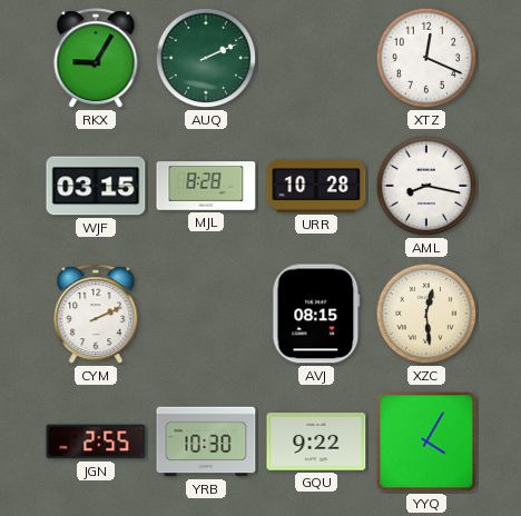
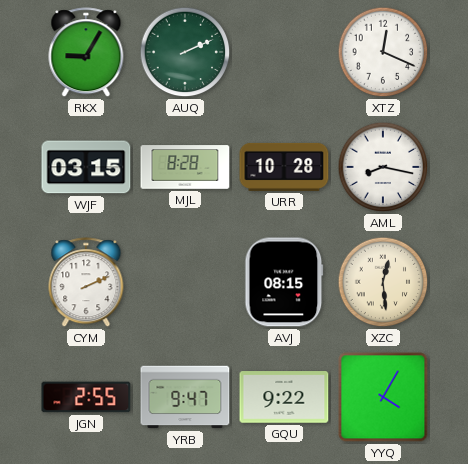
YRB: 10:30 -> 9:47 (185, 397)
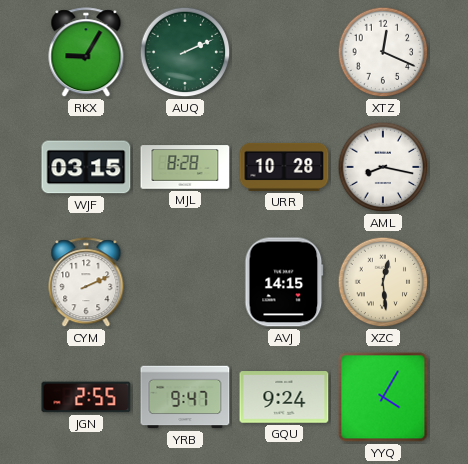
AVJ: 08:15 -> 14:15 (284, 282)
GQU: 9:22 -> 9:24 (284, 397)
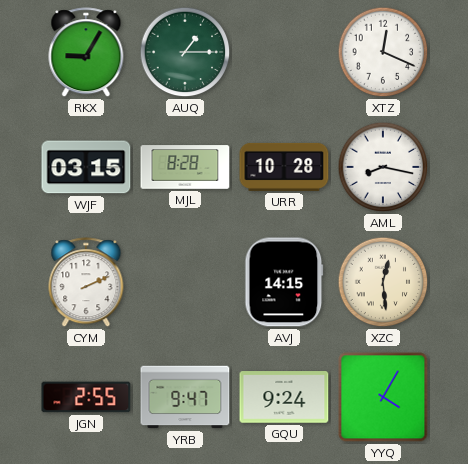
AUQ: 2:11 -> 1:15 (185, 52)
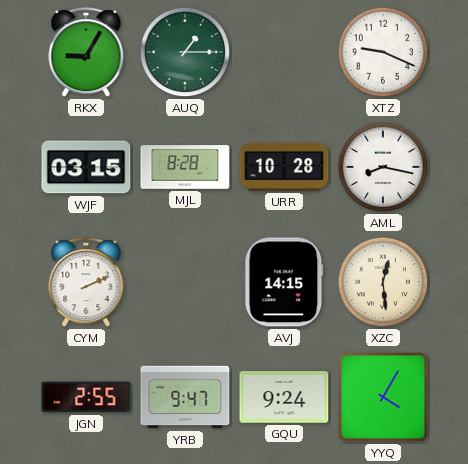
XTZ: 12:19 -> 9:19 (383, 52)
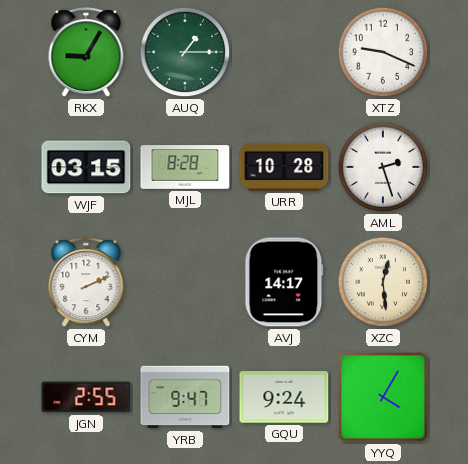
AML: 8:17 -> 2:27 (383, 167)
AVJ: 14:15 -> 14:17 (284, 282)
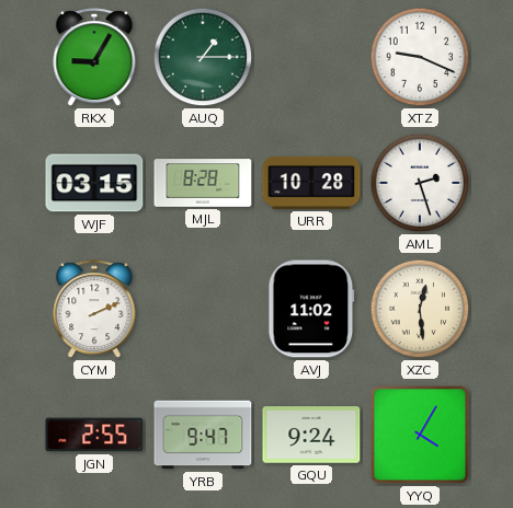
AVJ: 14:17 -> 11:02 (311, 309)
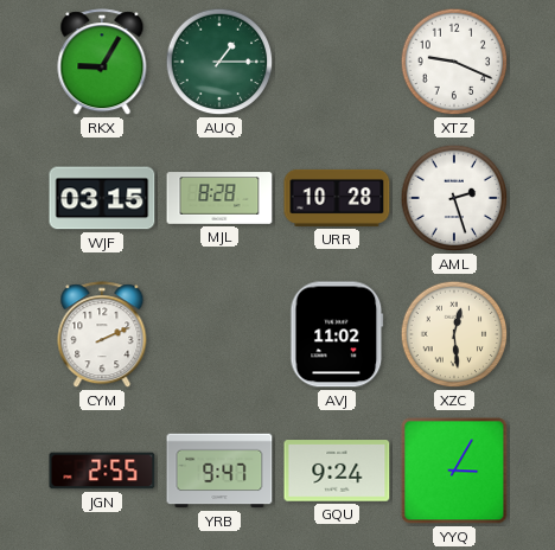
YYQ: 4:05 -> 3:05 (454, 471)
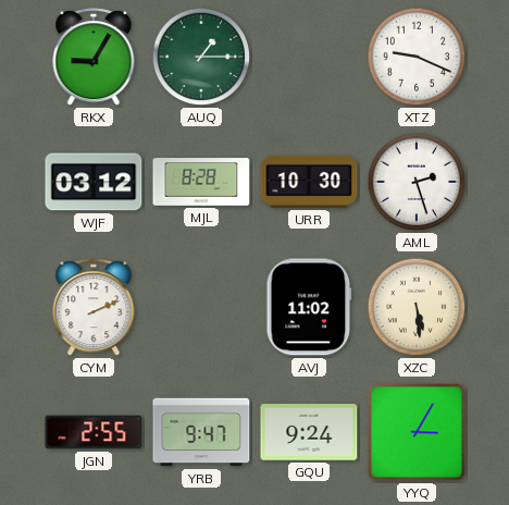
WJF: 03:15 -> 03:12 (94, 182)
URR: 10:28 -> 10:30 (309, 182)
XZC: 12:29 -> 5:29 (417, 307)
